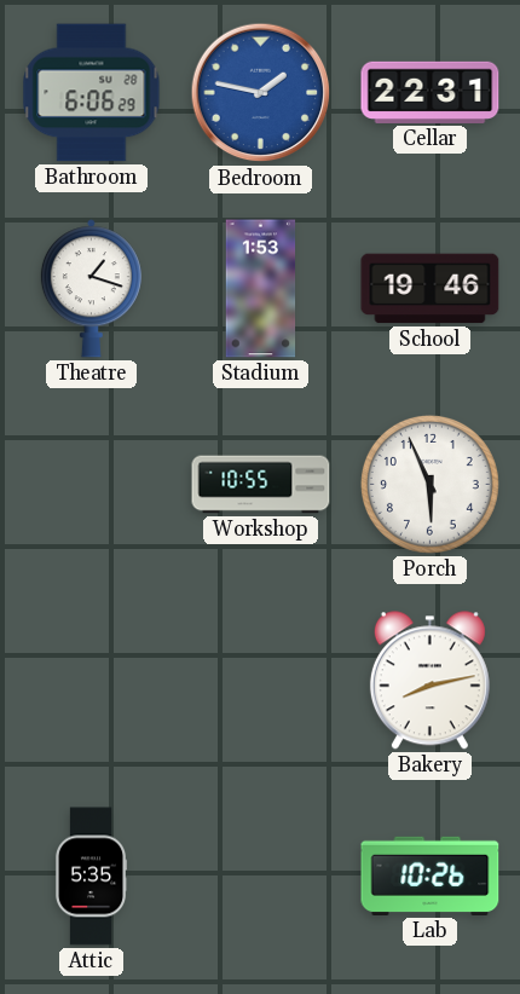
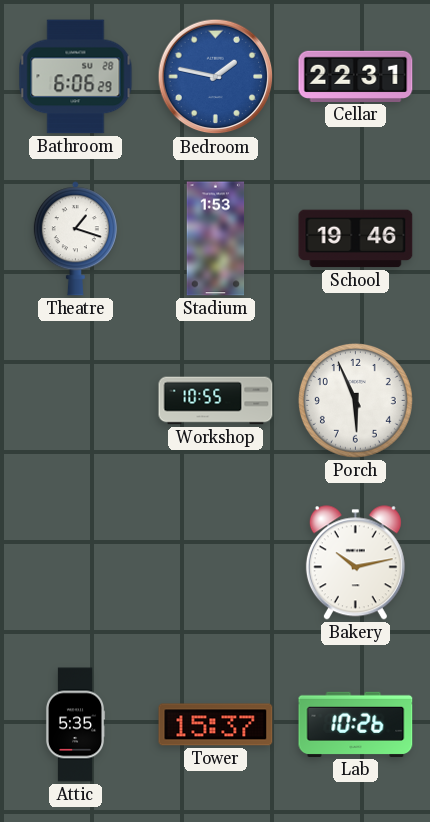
Bakery: 8:13 -> 10:13 (355, 563)
Tower: none -> 15:37 (216, 725)
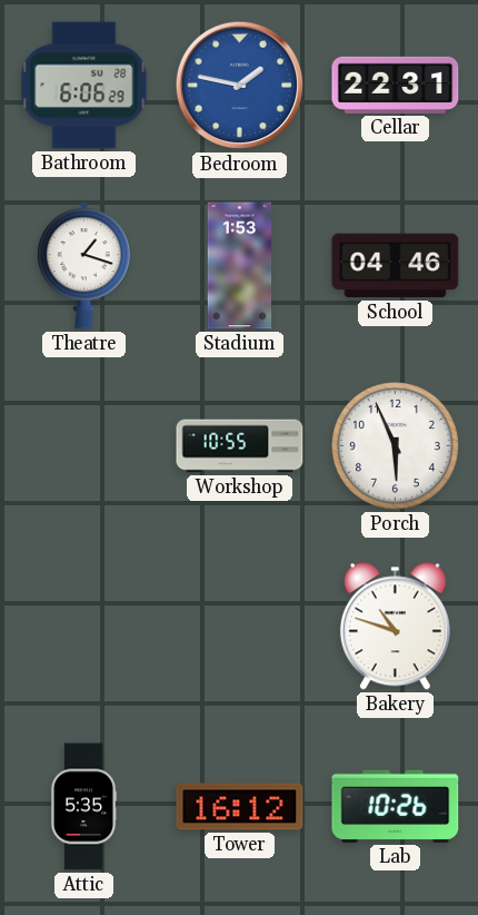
School: 19:46 -> 04:46 (396, 266)
Bakery: 10:13 -> 10:48 (395, 627)
Tower: 15:37 -> 16:12 (240, 807)
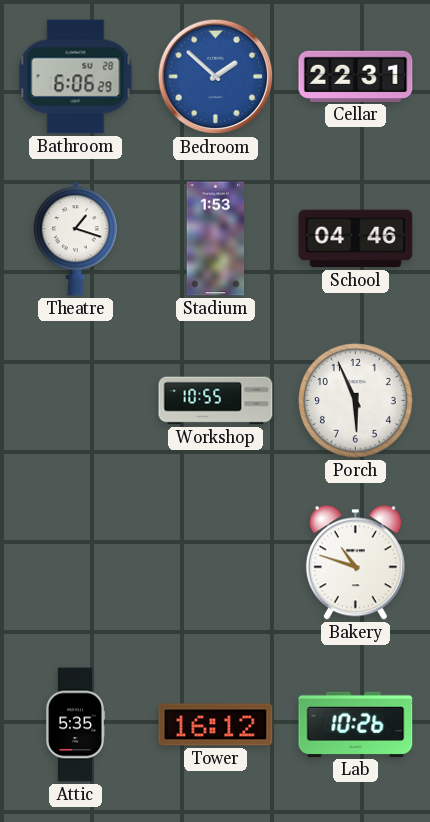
Bedroom: 1:47 -> 1:52 (216, 77)
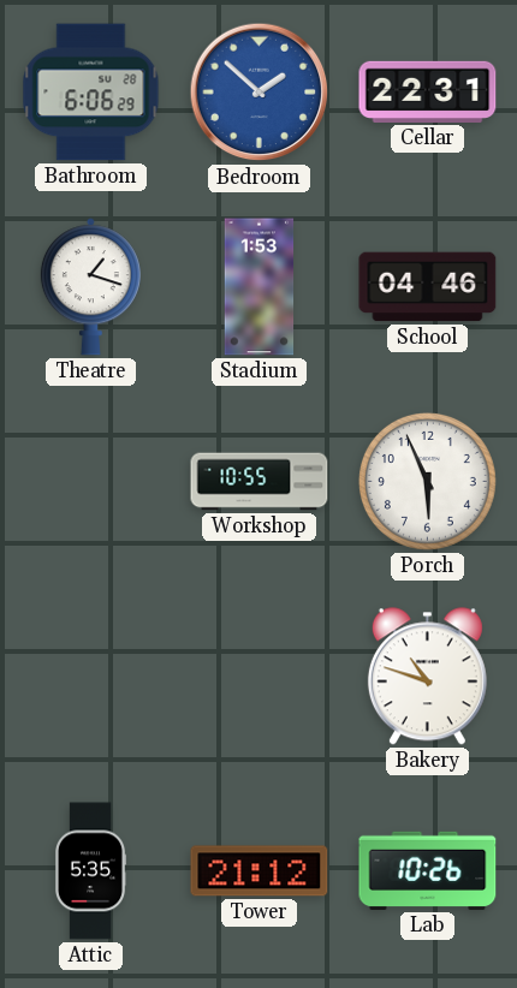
Tower: 16:12 -> 21:12 (260, 871)
